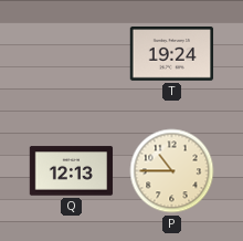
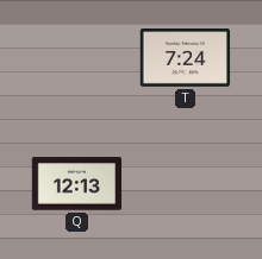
T: 19:24 -> 7:24 (186, 58)
P: 10:45 -> none (172, 171)
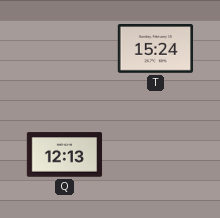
T: 7:24 -> 15:24 (156, 49)
